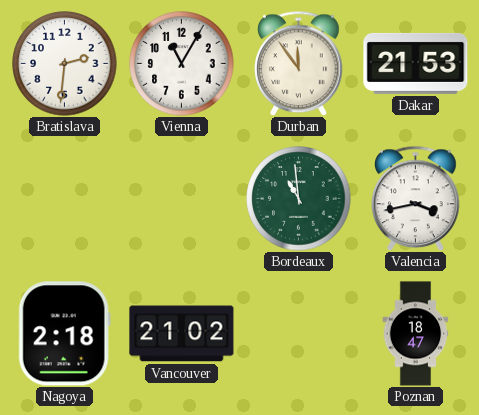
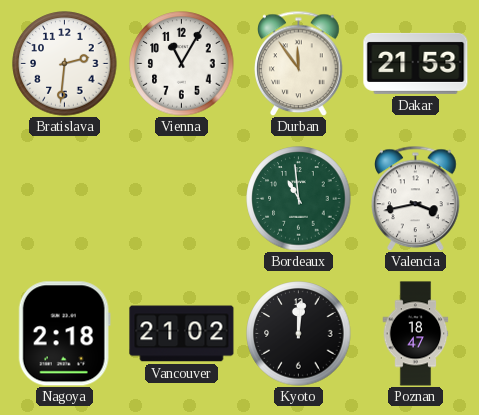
Kyoto: none -> 12:01 (299, 334)
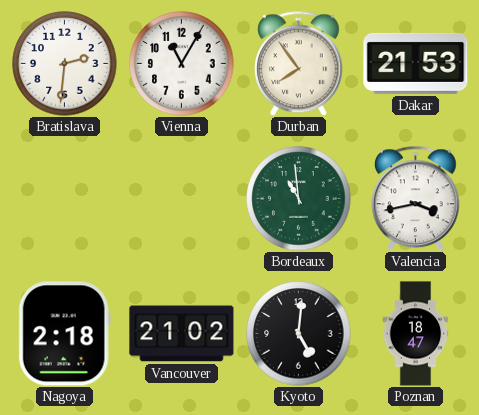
Durban: 11:54 -> 7:54 (299, 63)
Kyoto: 12:01 -> 5:01 (299, 334)
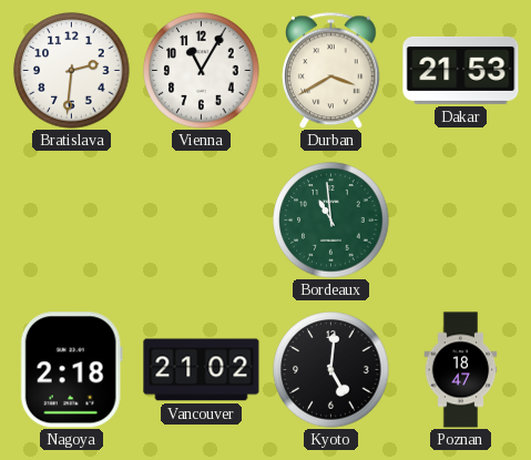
Durban: 7:54 -> 3:40 (331, 70)
Valencia: 3:43 -> none (416, 198)
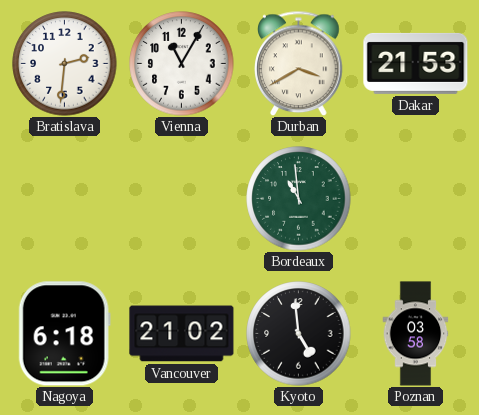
Nagoya: 2:18 -> 6:18 (64, 334)
Kyoto: 5:01 -> 4:59 (299, 334)
Poznan: 18:47 -> 03:58 (416, 334)
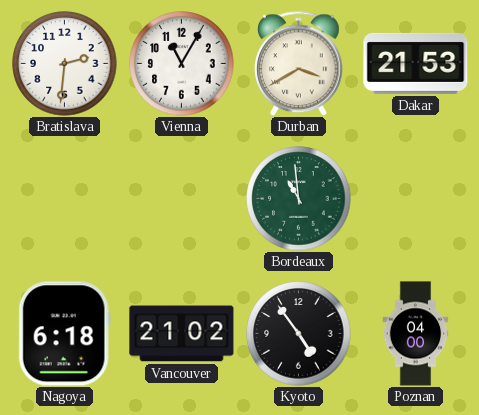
Kyoto: 4:59 -> 4:54 (299, 334)
Poznan: 03:58 -> 04:00 (416, 334)
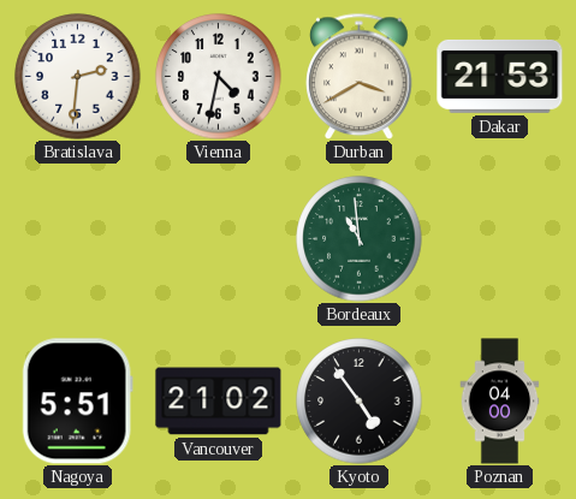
Vienna: 11:05 -> 4:32 (219, 77)
Nagoya: 6:18 -> 5:51 (77, 402)
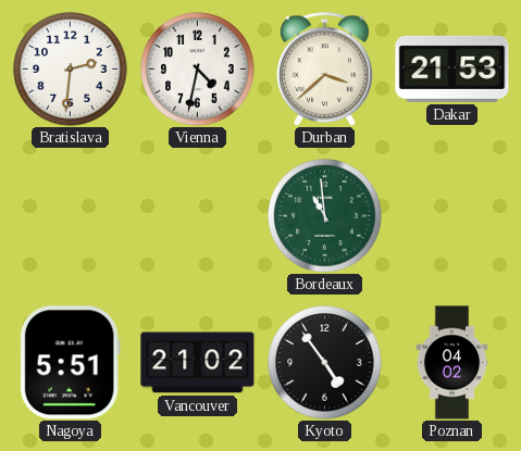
Durban: 3:40 -> 3:38 (325, 68)
Poznan: 04:00 -> 04:02 (452, 363)
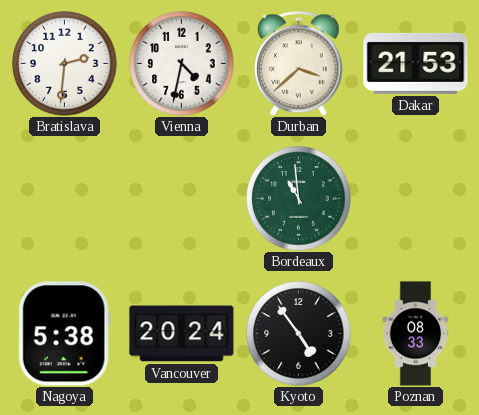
Nagoya: 5:51 -> 5:38 (64, 334)
Vancouver: 21:02 -> 20:24 (182, 334)
Poznan: 04:02 -> 08:33 (416, 334)
